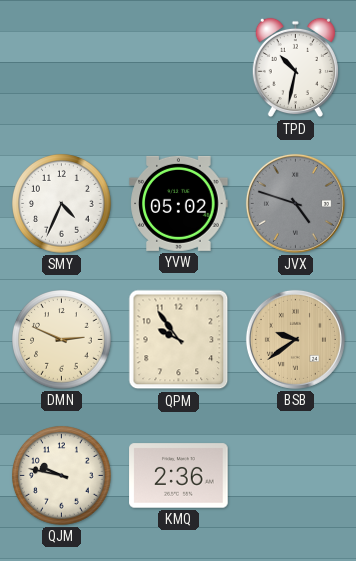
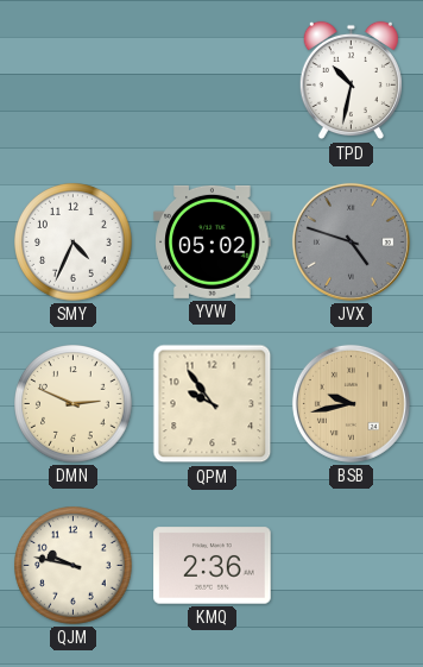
BSB: 9:39 -> 9:43 (351, 403)
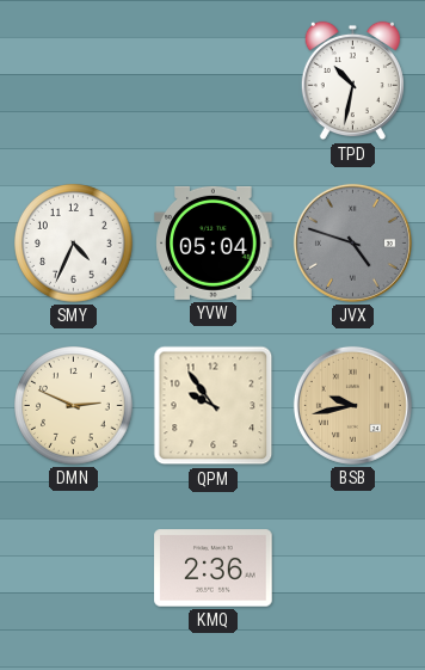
YVW: 05:02 -> 05:04 (214, 242)
QJM: 9:47 -> none (74, 566)
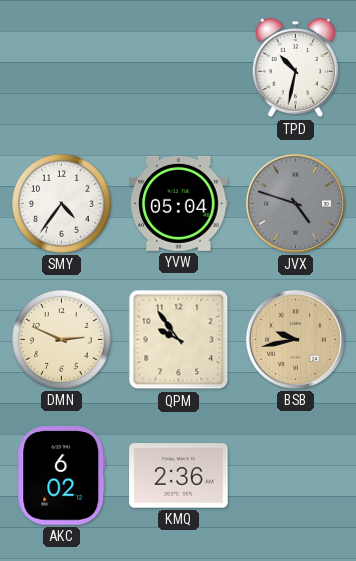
SMY: 4:34 -> 4:36 (62, 204)
AKC: none -> 6:02 (62, 476)
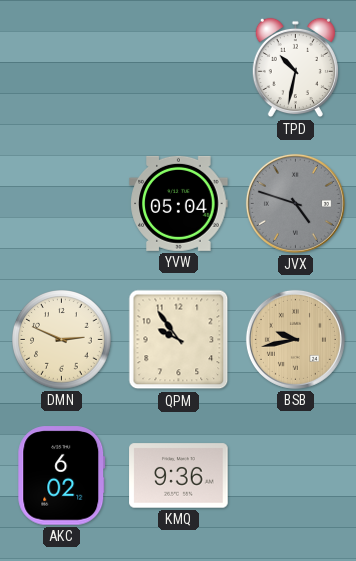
SMY: 4:36 -> none (62, 204)
KMQ: 2:36 -> 9:36 (179, 476)
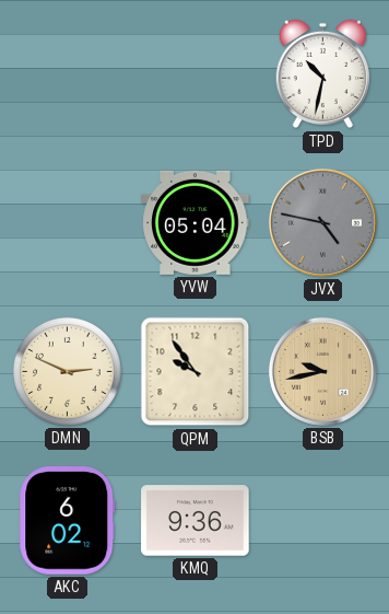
JVX: 4:48 -> 4:47 (322, 222)
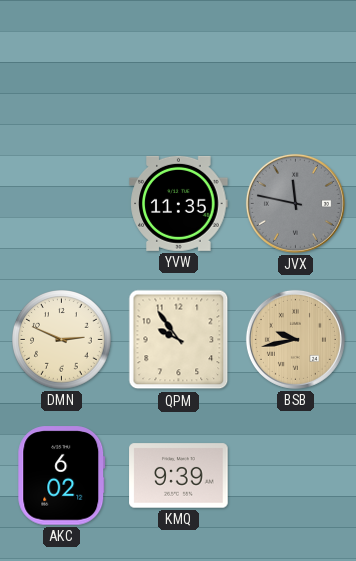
TPD: 10:32 -> none (322, 74)
YVW: 05:04 -> 11:35 (179, 203)
JVX: 4:47 -> 11:47 (295, 203)
KMQ: 9:36 -> 9:39 (179, 476)
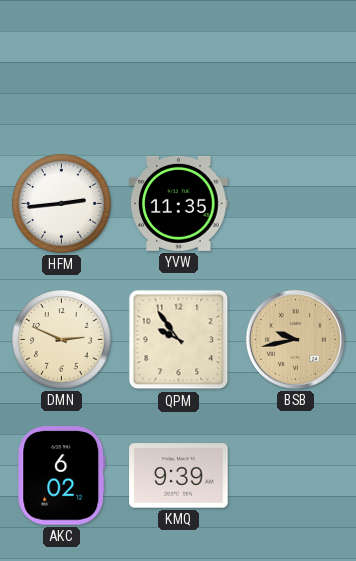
HFM: none -> 2:44 (62, 204)
JVX: 11:47 -> none (295, 203)
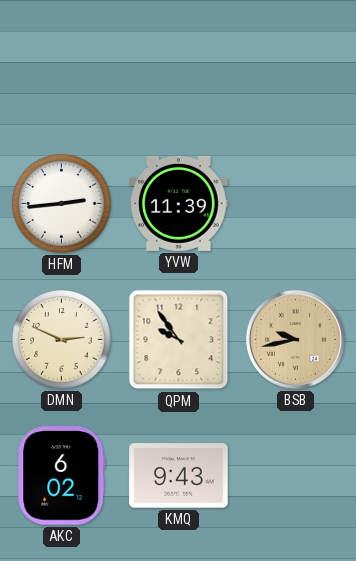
YVW: 11:35 -> 11:39 (179, 203)
KMQ: 9:39 -> 9:43 (179, 476)
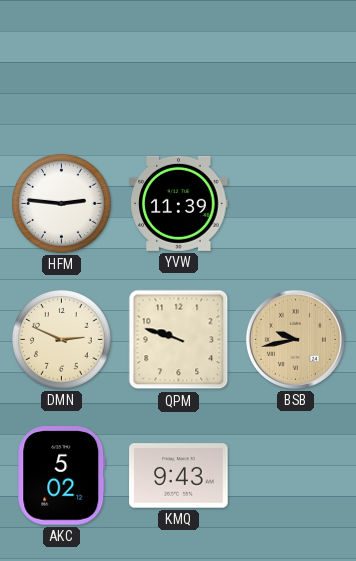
HFM: 2:44 -> 2:46 (62, 204)
QPM: 9:54 -> 9:48 (179, 340)
AKC: 6:02 -> 5:02 (62, 476)
